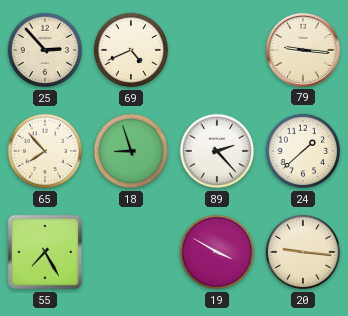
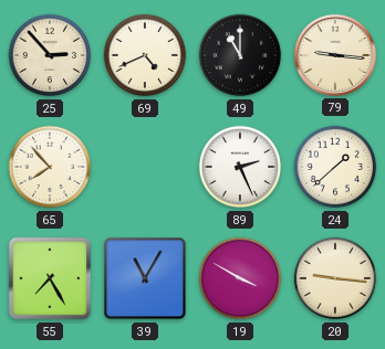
49: none -> 11:00 (240, 55)
18: 8:57 -> none (131, 151)
89: 2:23 -> 2:26 (240, 167)
39: none -> 11:05 (145, 278)
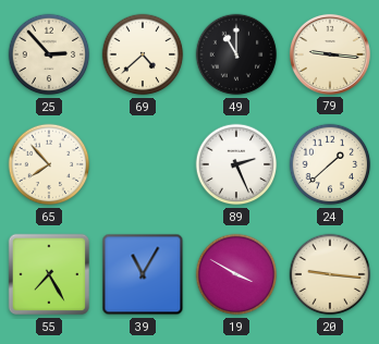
69: 4:41 -> 4:38 (143, 54)
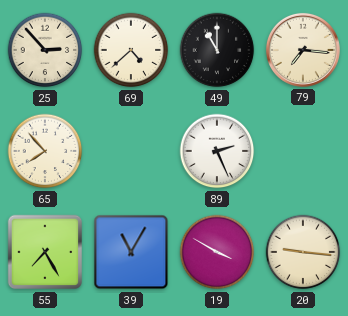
79: 9:16 -> 7:16 (303, 50)
24: 1:38 -> none (330, 164)
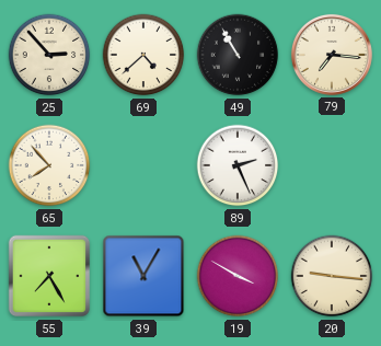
49: 11:00 -> 10:55 (238, 55)
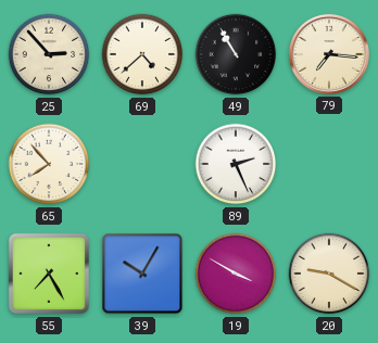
39: 11:05 -> 10:05 (142, 274)
20: 9:16 -> 9:20 (329, 274)
